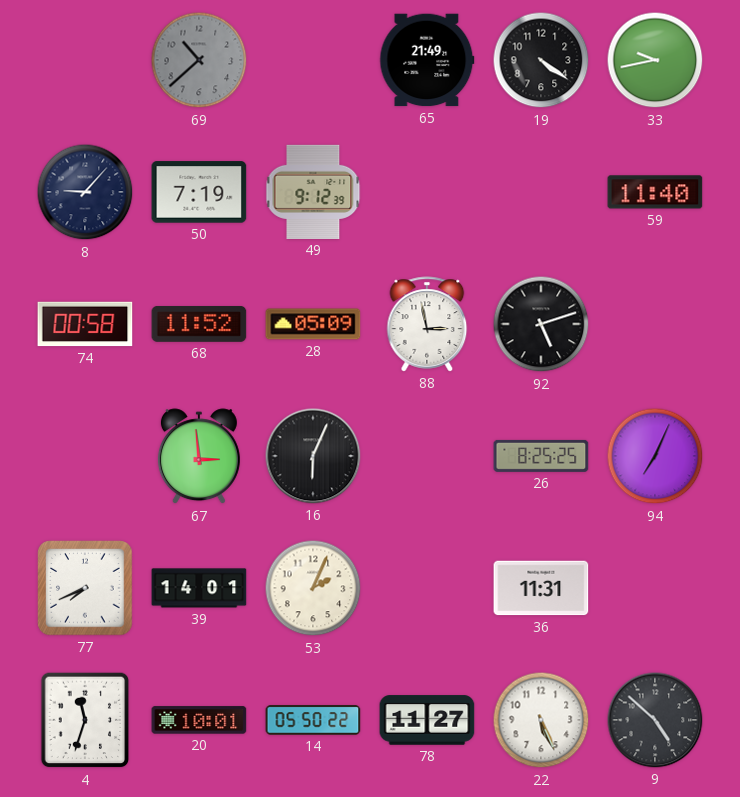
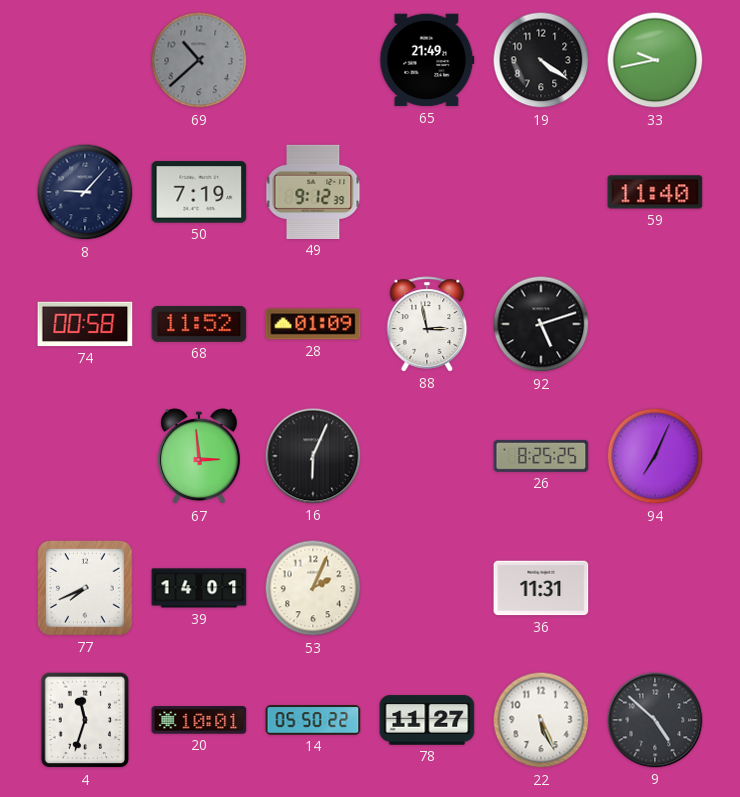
28: 05:09 -> 01:09 (313, 324)
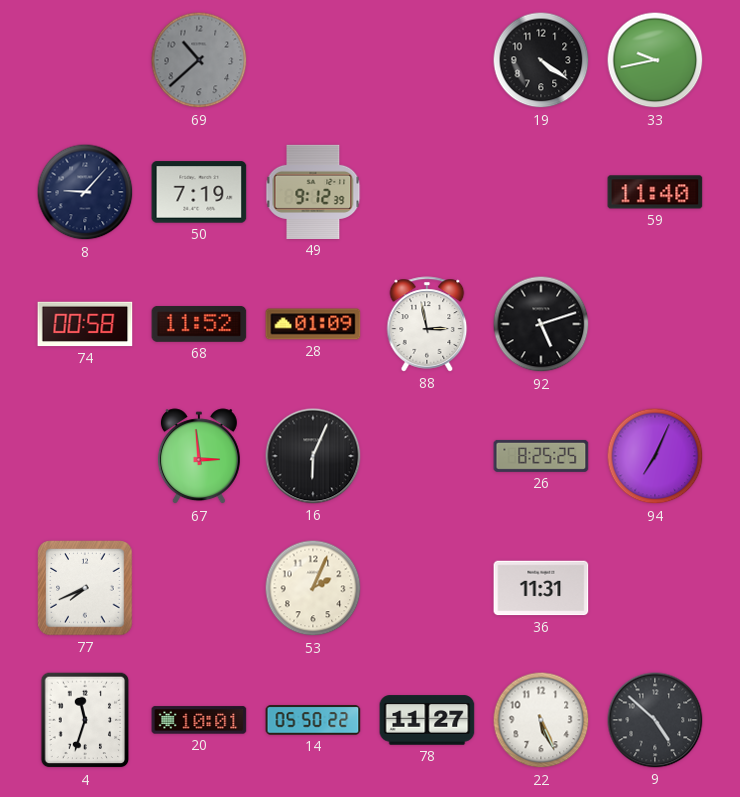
65: 21:49 -> none (427, 60)
39: 14:01 -> none (199, 588)
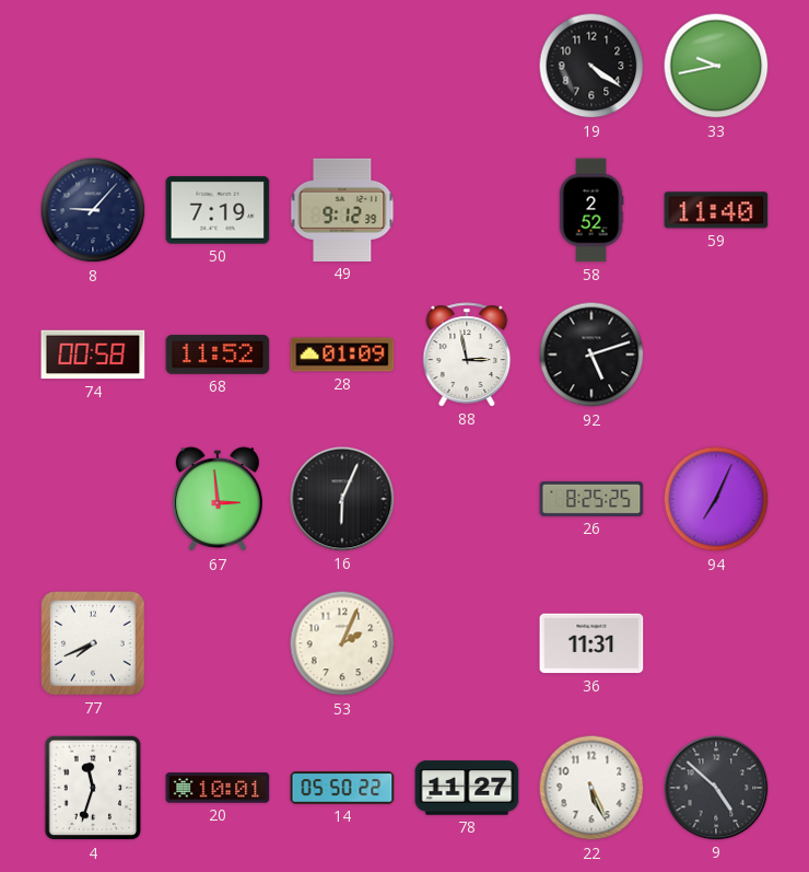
69: 10:38 -> none (199, 60)
58: none -> 2:52 (591, 210)
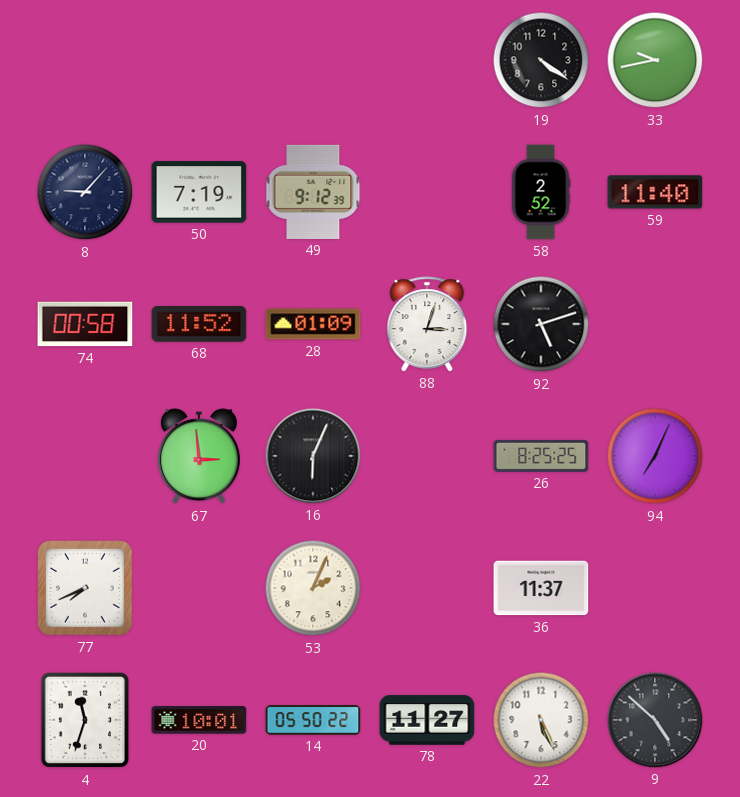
88: 2:58 -> 3:03 (427, 324)
36: 11:31 -> 11:37 (541, 588)
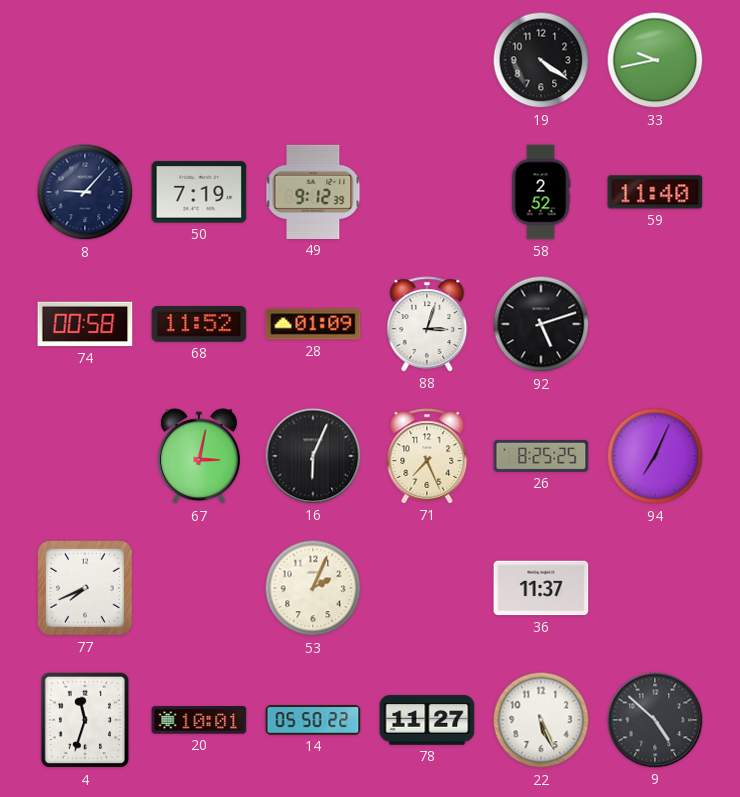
67: 2:59 -> 3:02 (199, 457)
71: none -> 7:26 (427, 456)
